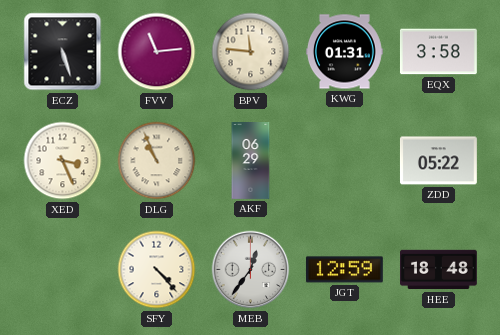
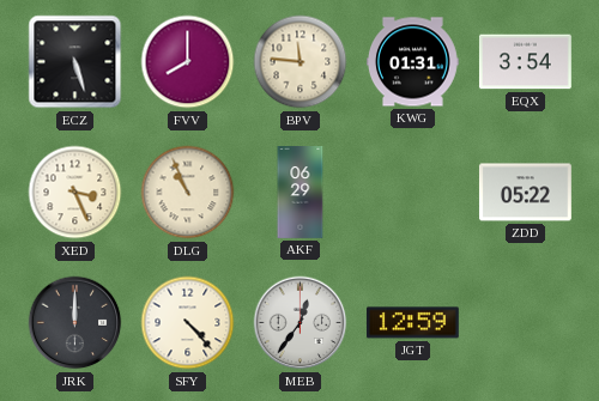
FVV: 11:14 -> 8:00 (188, 62)
EQX: 3:58 -> 3:54 (525, 62)
JRK: none -> 12:00 (75, 323)
HEE: 18:48 -> none (439, 270)
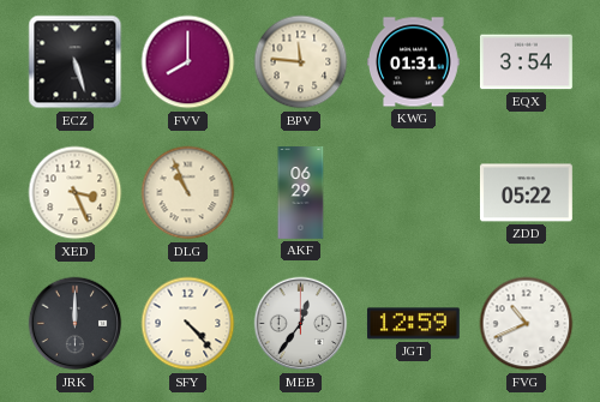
FVG: none -> 10:41 (527, 324)
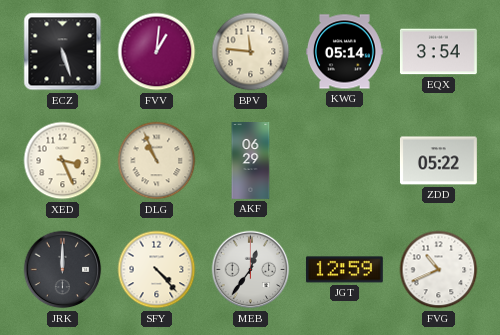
FVV: 8:00 -> 1:01 (157, 52)
KWG: 01:31 -> 05:14 (345, 52)
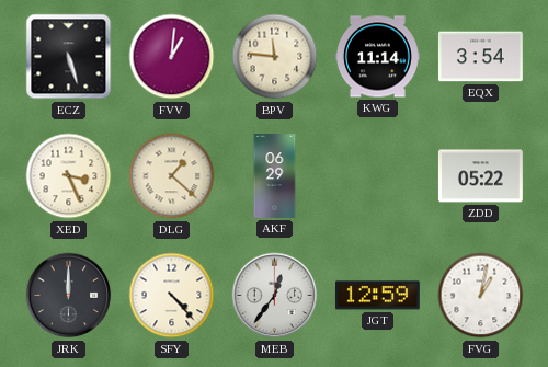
KWG: 05:14 -> 11:14 (378, 57)
DLG: 10:56 -> 1:22 (172, 176)
FVG: 10:41 -> 1:02 (481, 296)
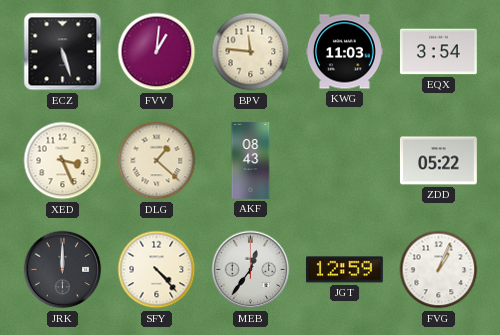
KWG: 11:14 -> 11:03 (345, 52)
AKF: 06:29 -> 08:43 (251, 161)
FVG: 1:02 -> 1:04 (439, 270)
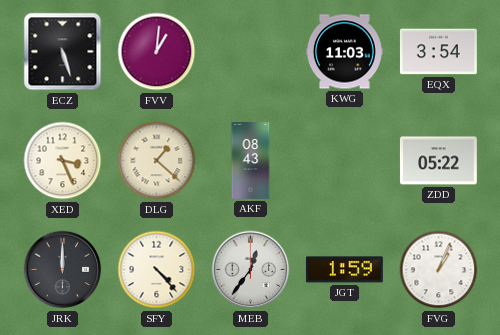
BPV: 11:46 -> none (251, 52)
JGT: 12:59 -> 1:59 (344, 270)
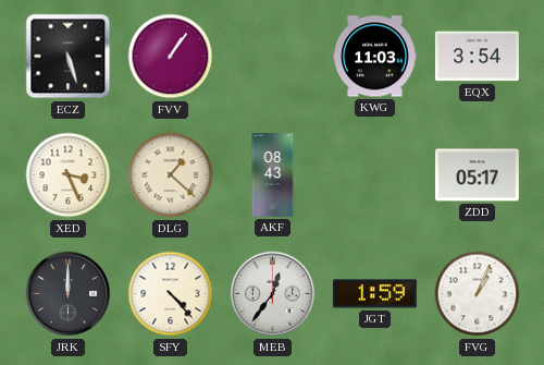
FVV: 1:01 -> 1:06 (171, 57)
ZDD: 05:22 -> 05:17 (477, 175)
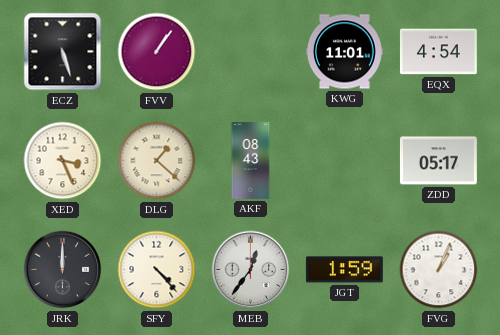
KWG: 11:03 -> 11:01 (345, 52)
EQX: 3:54 -> 4:54 (438, 52)
